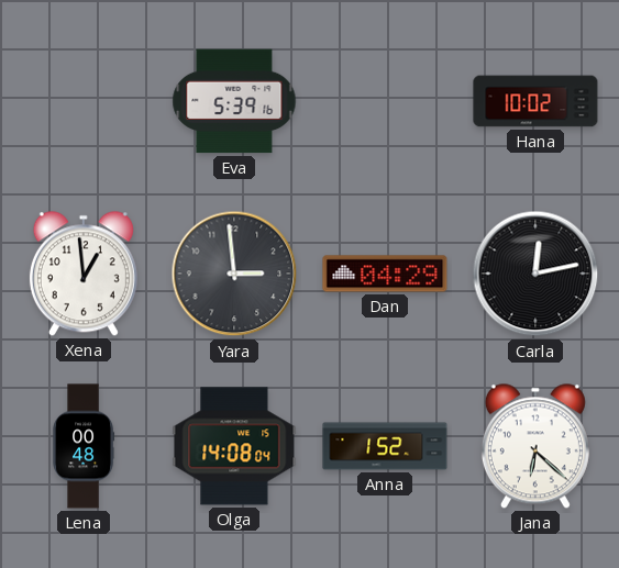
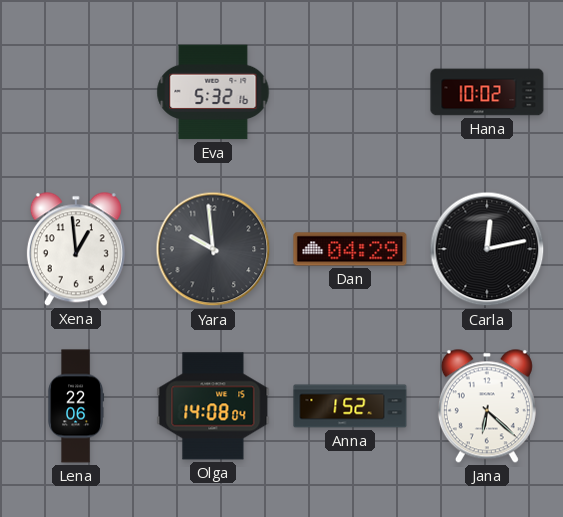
Eva: 5:39 -> 5:32 (213, 92)
Yara: 2:59 -> 9:59 (213, 249)
Lena: 00:48 -> 22:06 (76, 406)
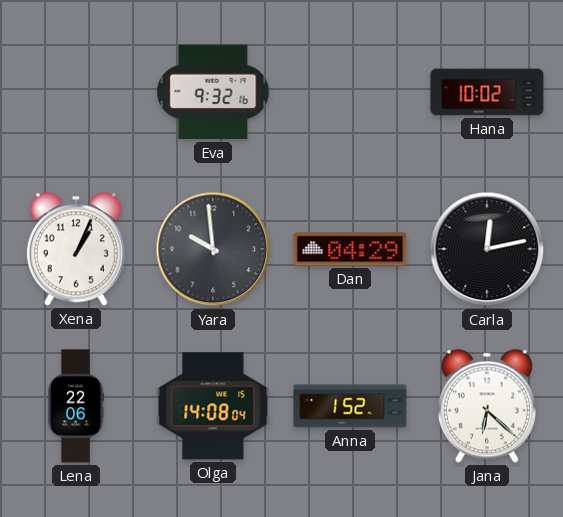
Eva: 5:32 -> 9:32 (213, 92)
Xena: 12:59 -> 1:04 (76, 249)
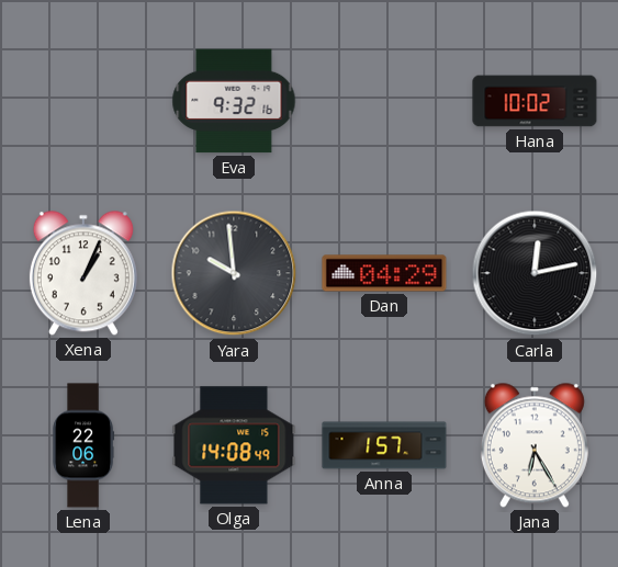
Olga: 14:08:04 -> 14:08:49 (234, 445)
Anna: 1:52 -> 1:57 (384, 445)
Jana: 6:22 -> 6:25 (535, 445)
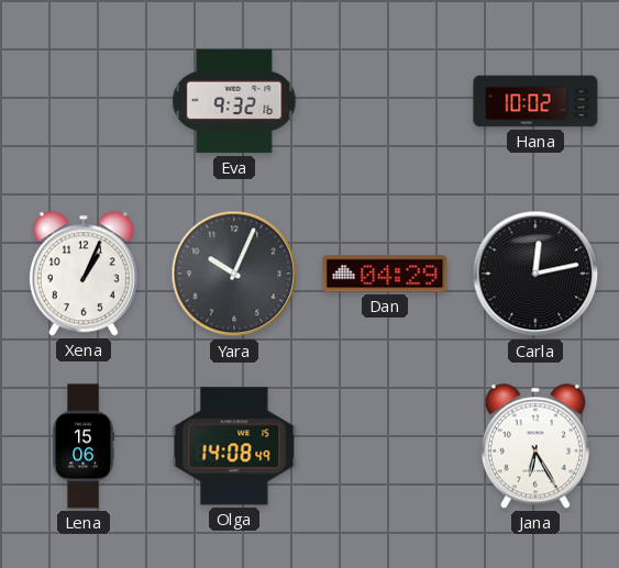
Yara: 9:59 -> 10:04 (234, 274)
Lena: 22:06 -> 15:06 (84, 446)
Anna: 1:57 -> none (384, 445)
